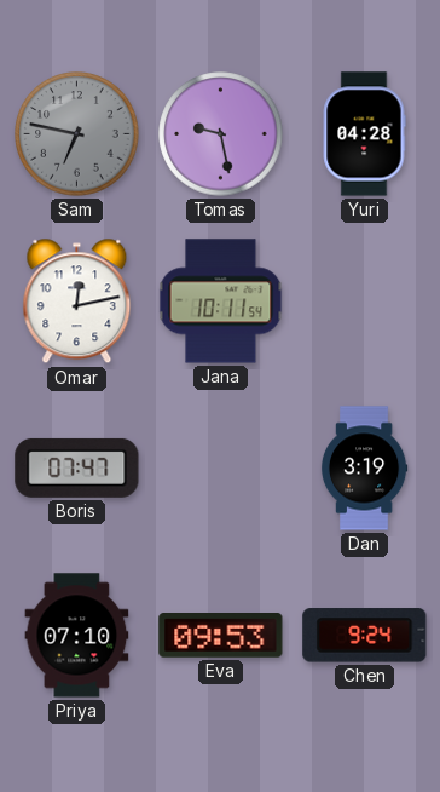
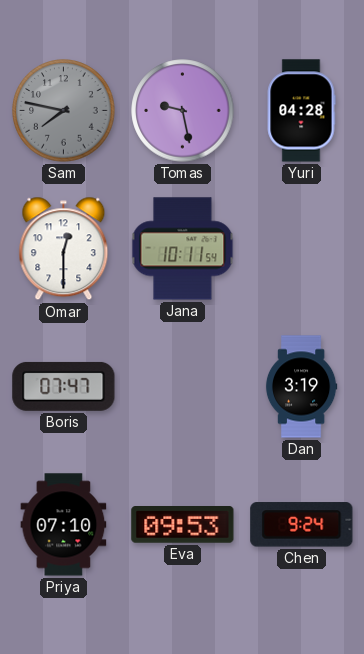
Sam: 6:47 -> 7:47 (64, 111)
Omar: 12:13 -> 12:30 (64, 249)
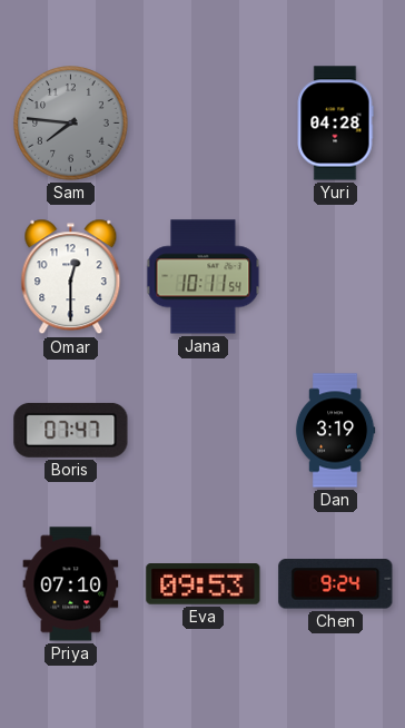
Sam: 7:47 -> 7:46 (71, 124)
Tomas: 9:28 -> none (183, 111)
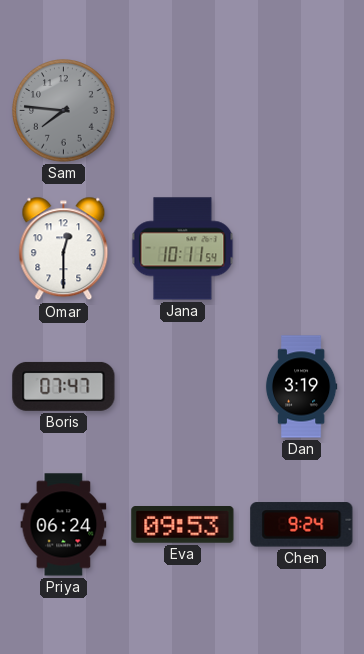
Yuri: 04:28 -> none (335, 124)
Priya: 07:10 -> 06:24 (64, 525)
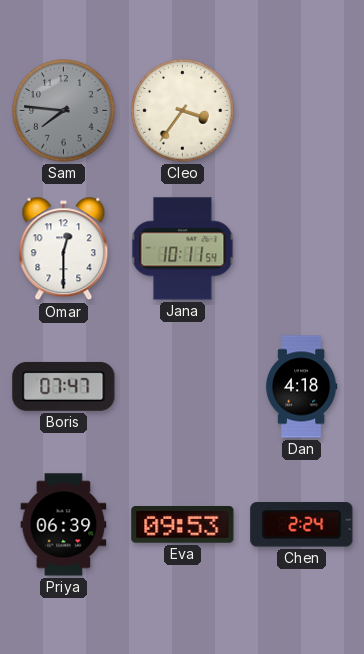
Cleo: none -> 3:36 (183, 111)
Dan: 3:19 -> 4:18 (301, 387)
Priya: 06:24 -> 06:39 (64, 525)
Chen: 9:24 -> 2:24 (302, 525)
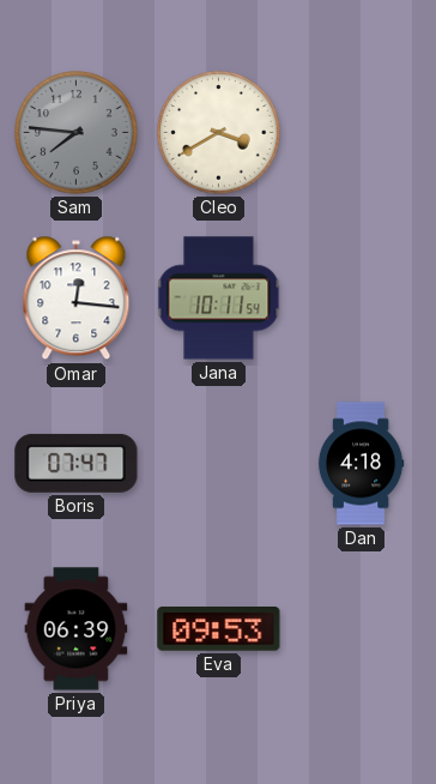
Cleo: 3:36 -> 3:40 (219, 133)
Omar: 12:30 -> 12:16 (77, 298)
Chen: 2:24 -> none (302, 525)
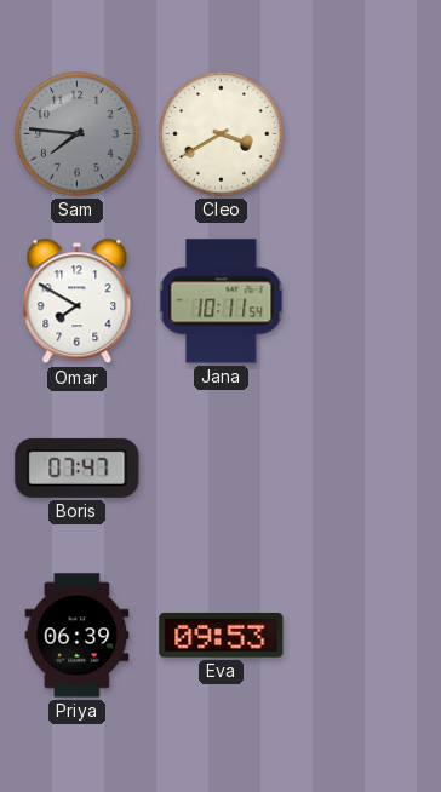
Omar: 12:16 -> 7:50 (78, 302)
Dan: 4:18 -> none (361, 464)
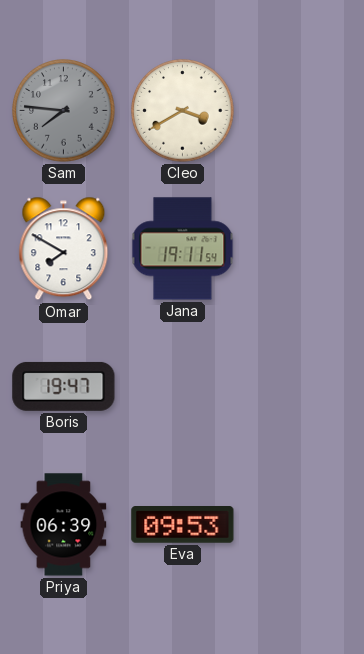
Jana: 10:11 -> 19:11 (183, 249)
Boris: 07:47 -> 19:47 (64, 386)
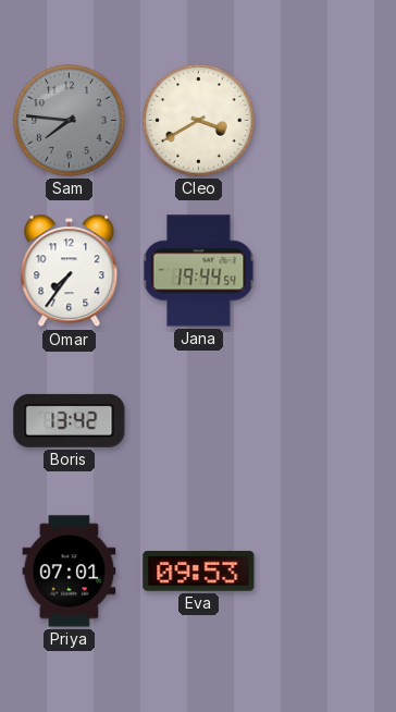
Omar: 7:50 -> 7:36 (70, 271)
Jana: 19:11 -> 19:44 (199, 271)
Boris: 19:47 -> 13:42 (70, 420)
Priya: 06:39 -> 07:01 (70, 572)
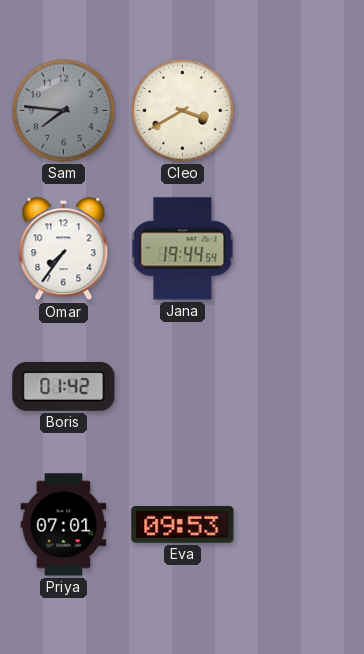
Boris: 13:42 -> 01:42 (64, 386)
